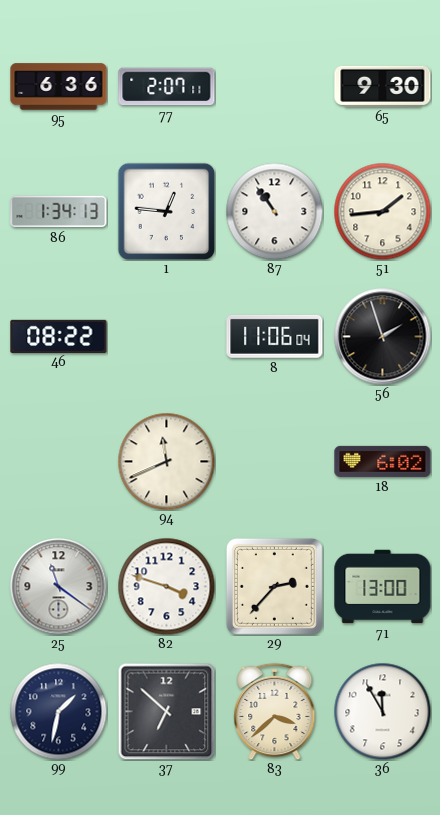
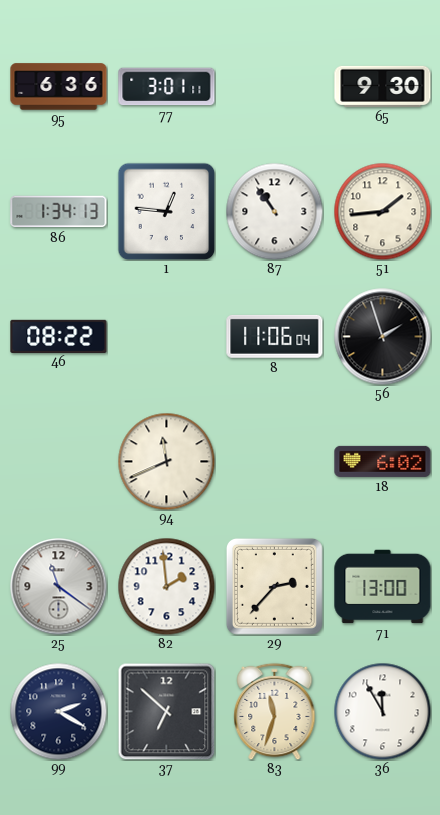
77: 2:07 -> 3:01 (167, 87)
82: 3:48 -> 1:59 (166, 586)
99: 1:32 -> 2:20 (58, 711)
83: 3:38 -> 11:33 (275, 711)
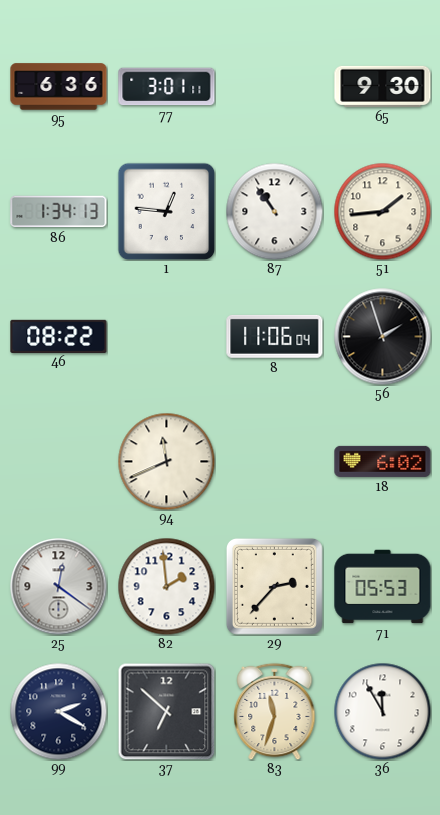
25: 11:21 -> 12:21 (59, 587)
71: 13:00 -> 05:53 (383, 587)
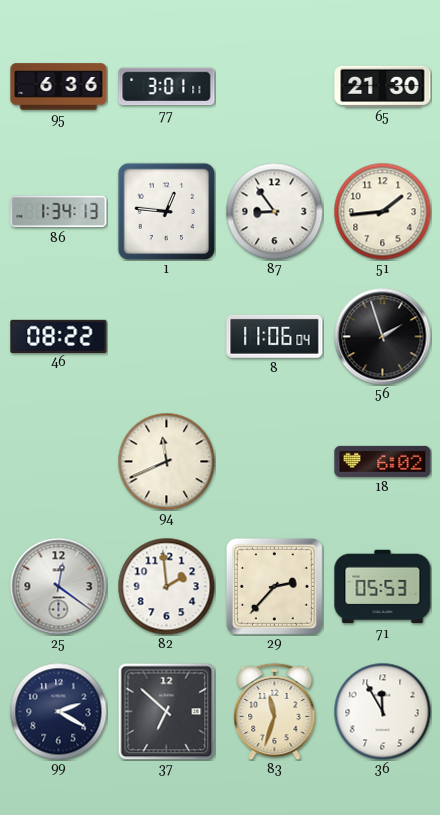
65: 9:30 -> 21:30 (383, 86)
87: 10:54 -> 8:54 (274, 211)
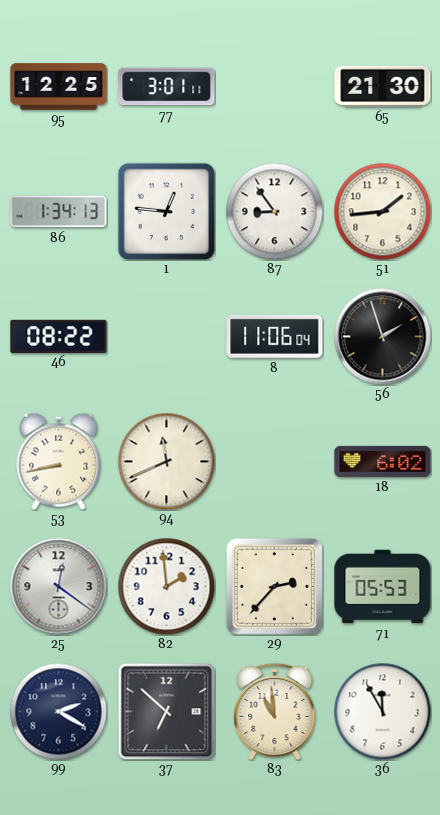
95: 6:36 -> 12:25 (59, 87)
53: none -> 8:43 (59, 461)
83: 11:33 -> 10:59 (275, 711)
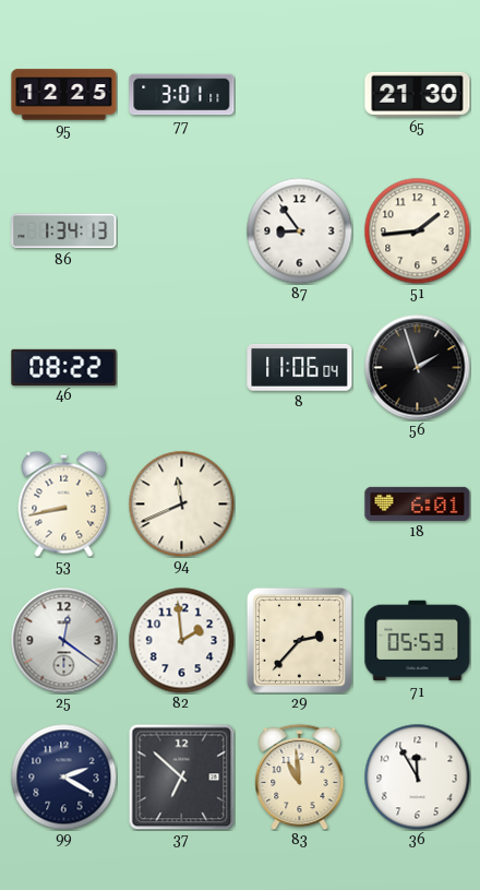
1: 12:46 -> none (166, 211)
18: 6:02 -> 6:01 (418, 503)
